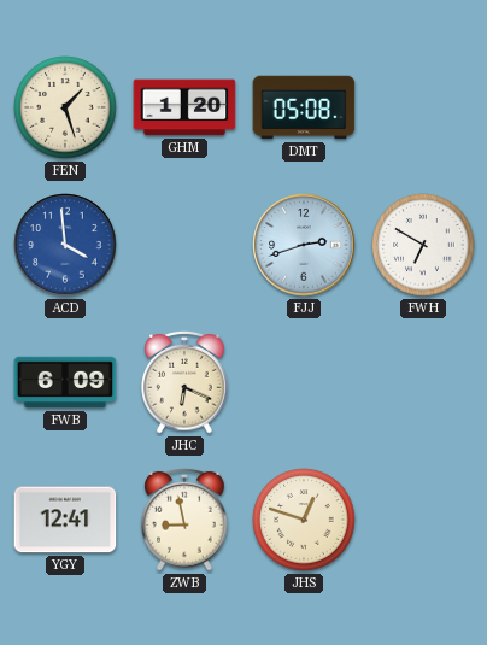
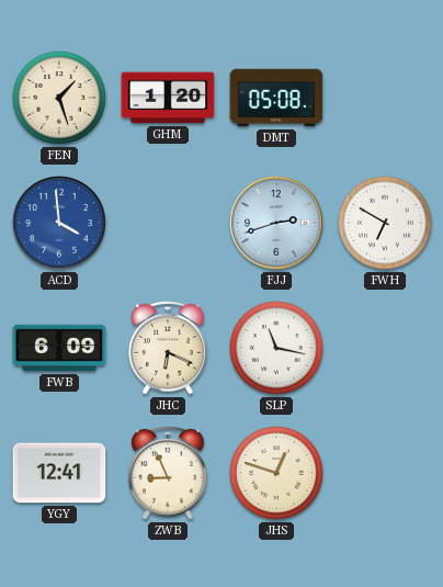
SLP: none -> 11:17 (276, 348)
ZWB: 8:58 -> 8:56 (168, 473)
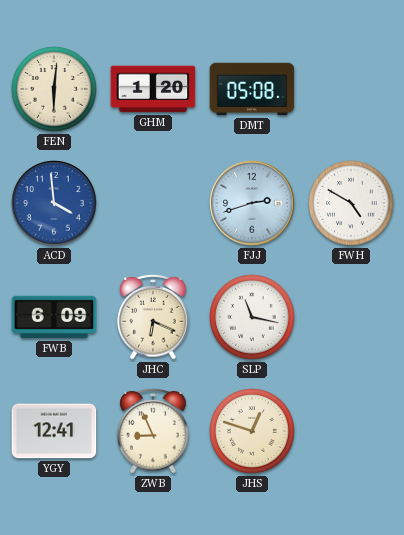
FEN: 1:27 -> 6:01 (54, 89)
FWH: 6:50 -> 4:50 (351, 203)
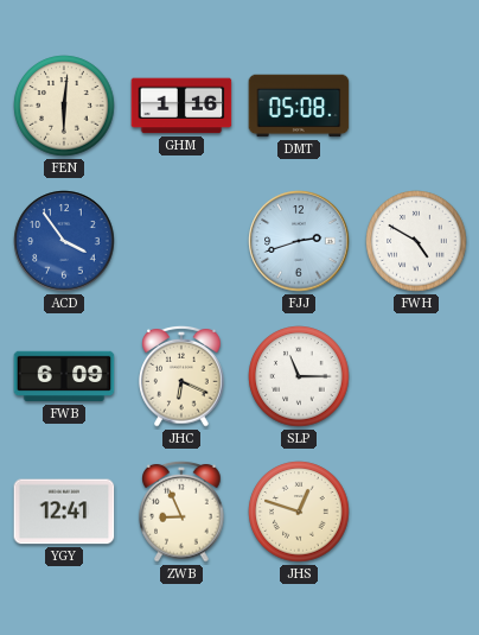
GHM: 1:20 -> 1:16 (181, 106)
ACD: 3:59 -> 3:54 (64, 241)
SLP: 11:17 -> 11:15 (299, 376)
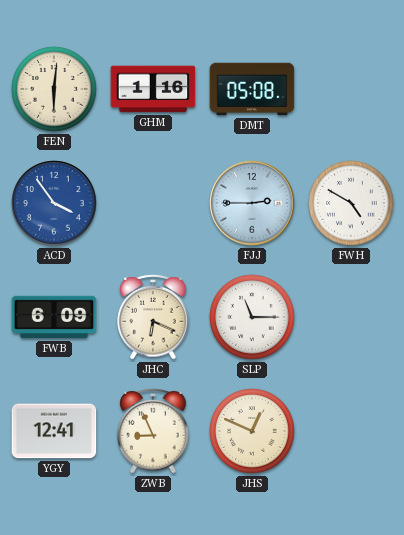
FJJ: 2:42 -> 2:45 (252, 203)
JHS: 12:48 -> 12:49 (252, 431)
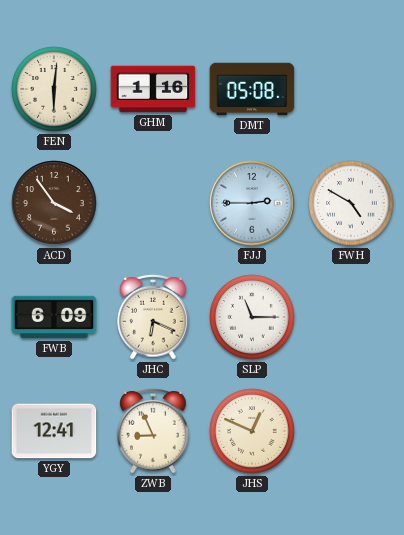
ACD dial: blue -> brown (54, 203)
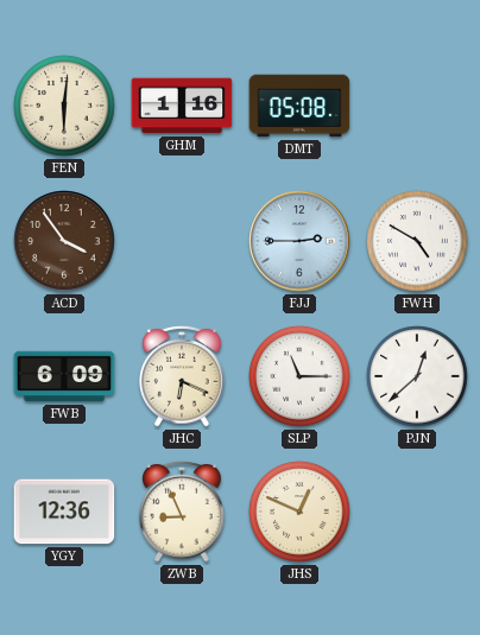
PJN: none -> 12:38 (417, 376)
YGY: 12:41 -> 12:36 (64, 512)
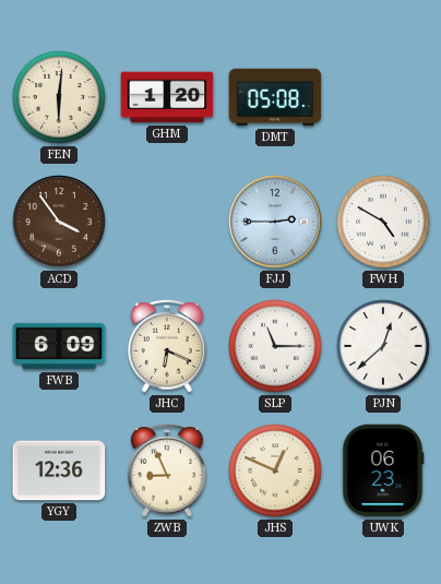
GHM: 1:16 -> 1:20 (167, 97)
UWK: none -> 06:23 (383, 470)
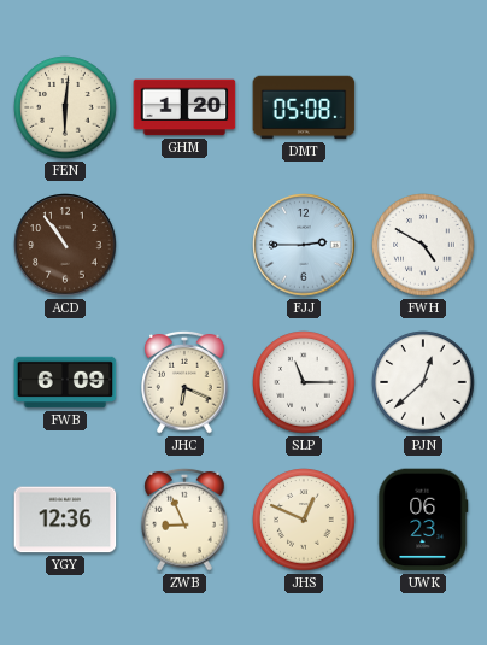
ACD: 3:54 -> 10:54 (65, 245)
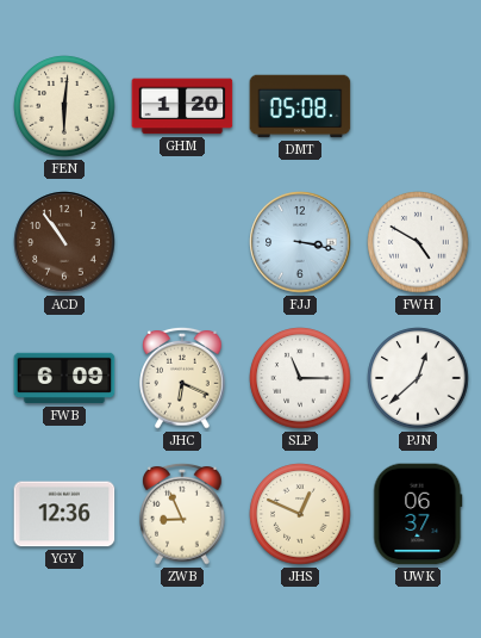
FJJ: 2:45 -> 3:17 (300, 242)
UWK: 06:23 -> 06:37 (418, 514)
